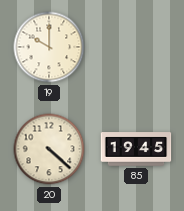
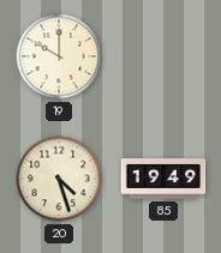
20: 4:22 -> 4:27 (59, 179)
85: 19:45 -> 19:49 (163, 179)
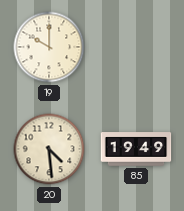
20: 4:27 -> 4:29 (49, 149)
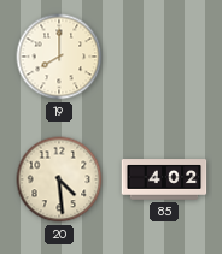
19: 10:00 -> 8:00 (59, 57)
85: 19:49 -> 4:02 (164, 179)
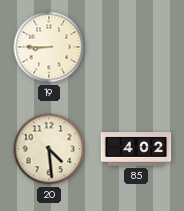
19: 8:00 -> 8:45 (49, 47)
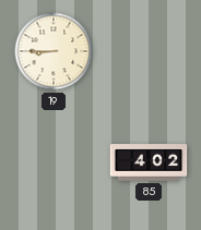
20: 4:29 -> none (49, 149)
